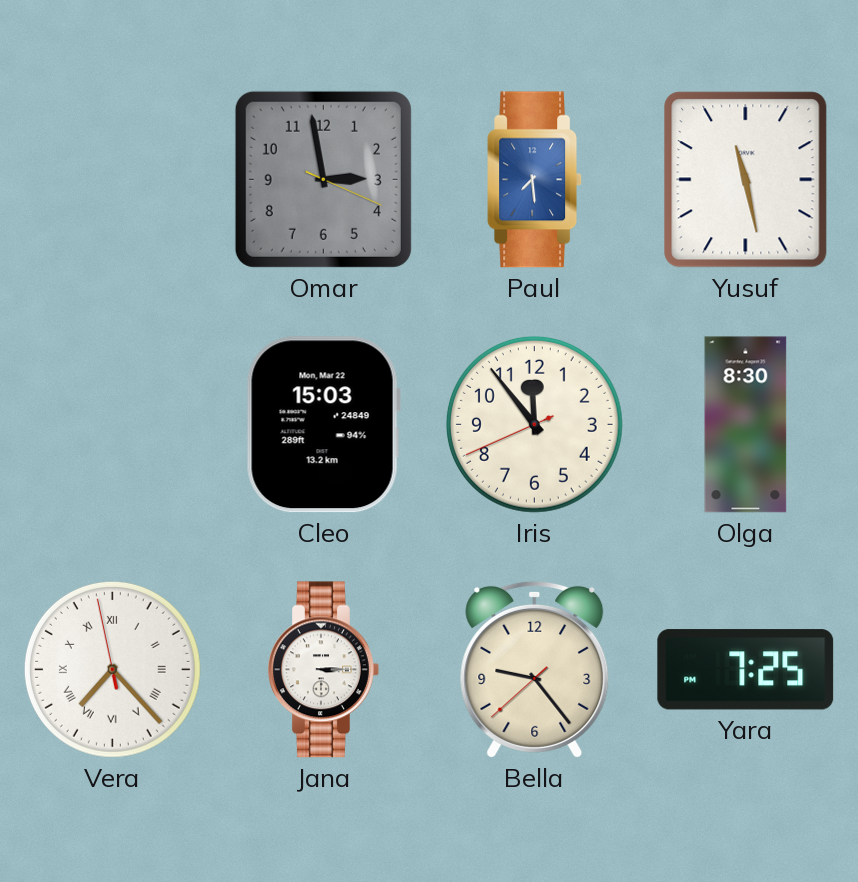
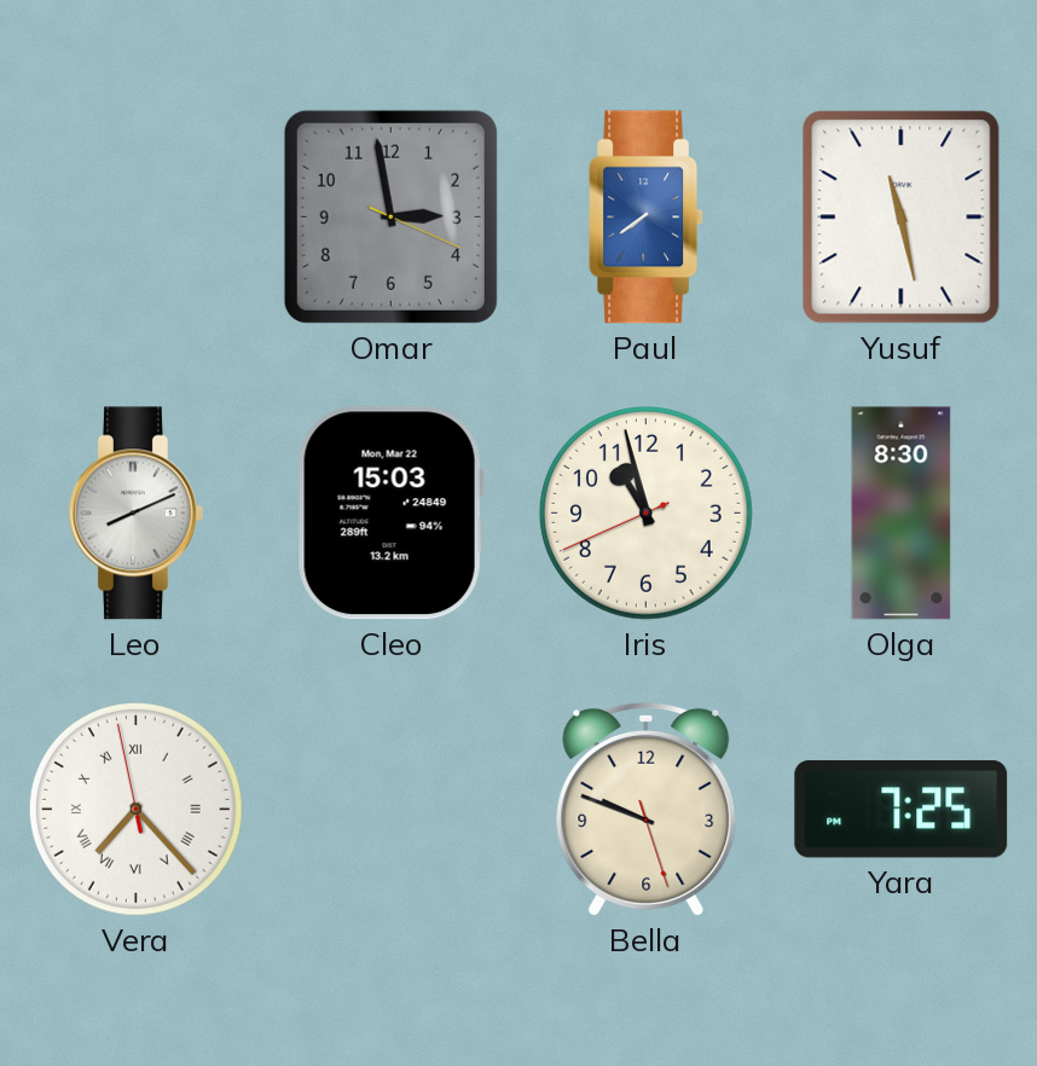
Paul: 7:29 -> 7:39 (647, 218)
Leo: none -> 8:11 (137, 514)
Iris: 11:53 -> 10:57 (645, 512)
Jana: 3:15 -> none (324, 670)
Bella: 9:23 -> 9:48 (647, 809)
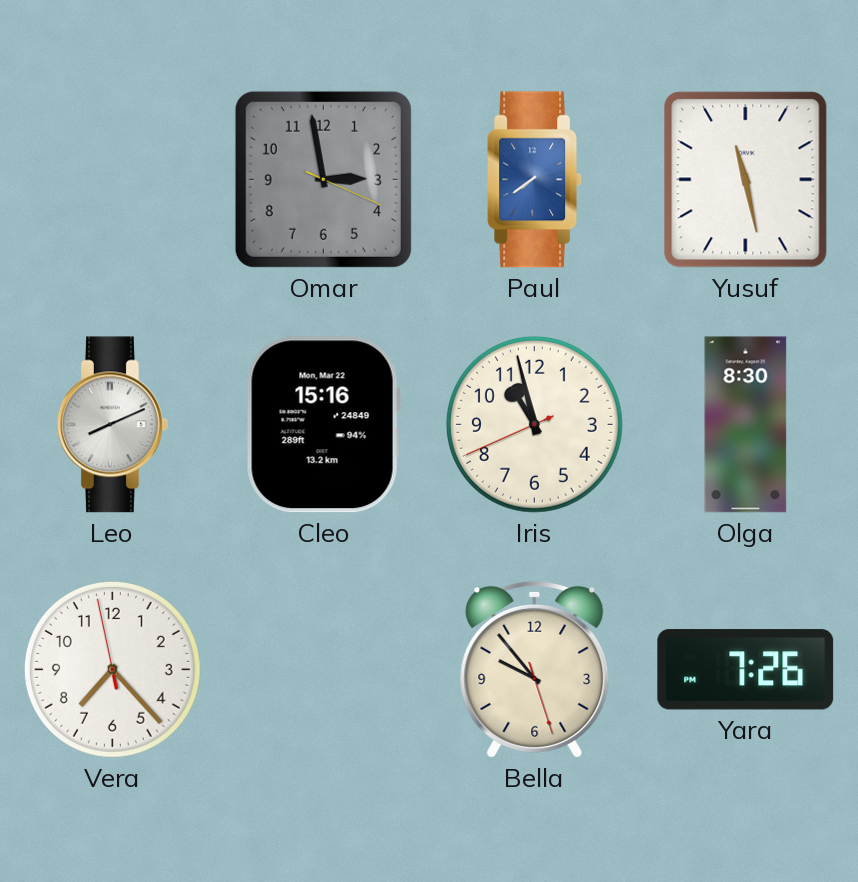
Cleo: 15:03 -> 15:16 (323, 425)
Vera numerals: Roman -> Arabic (112, 669)
Bella: 9:48 -> 9:53 (535, 669)
Yara: 7:25 -> 7:26 (746, 670)
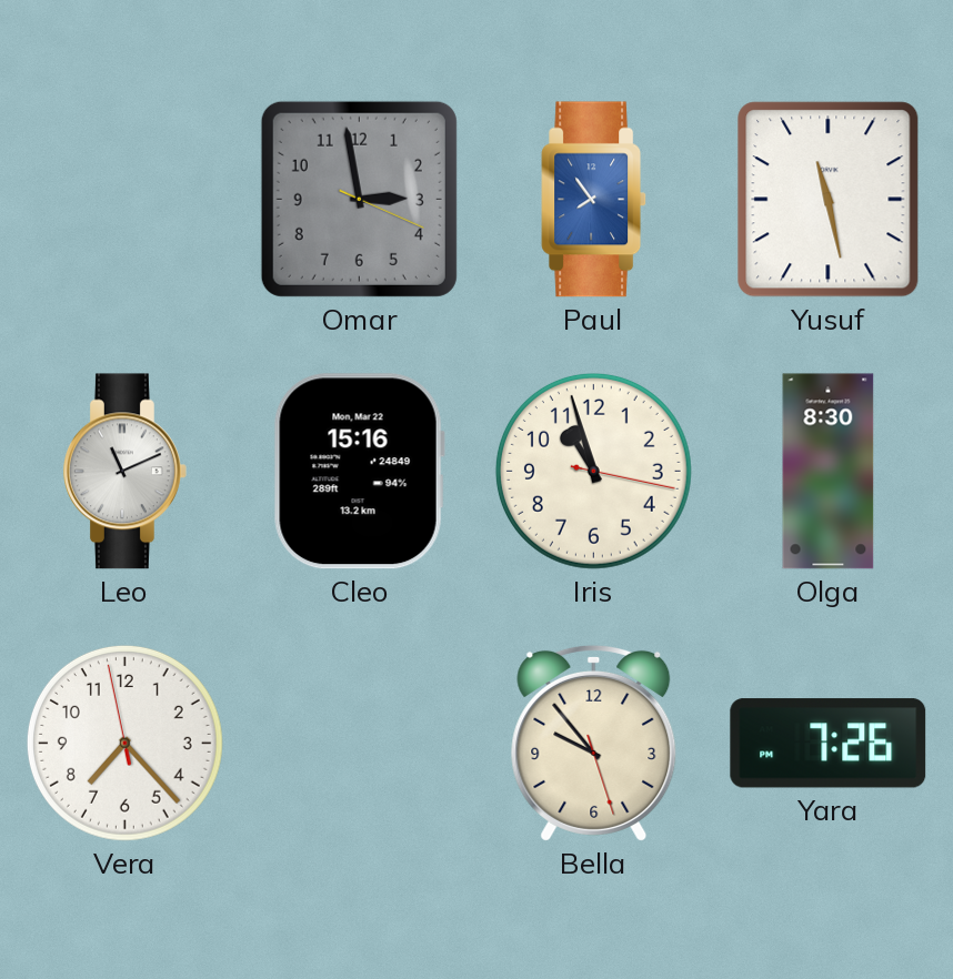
Paul: 7:39 -> 7:54 (594, 200)
Leo: 8:11 -> 11:11 (126, 472)
Iris: 10:57:41 -> 10:57:17 (593, 471)
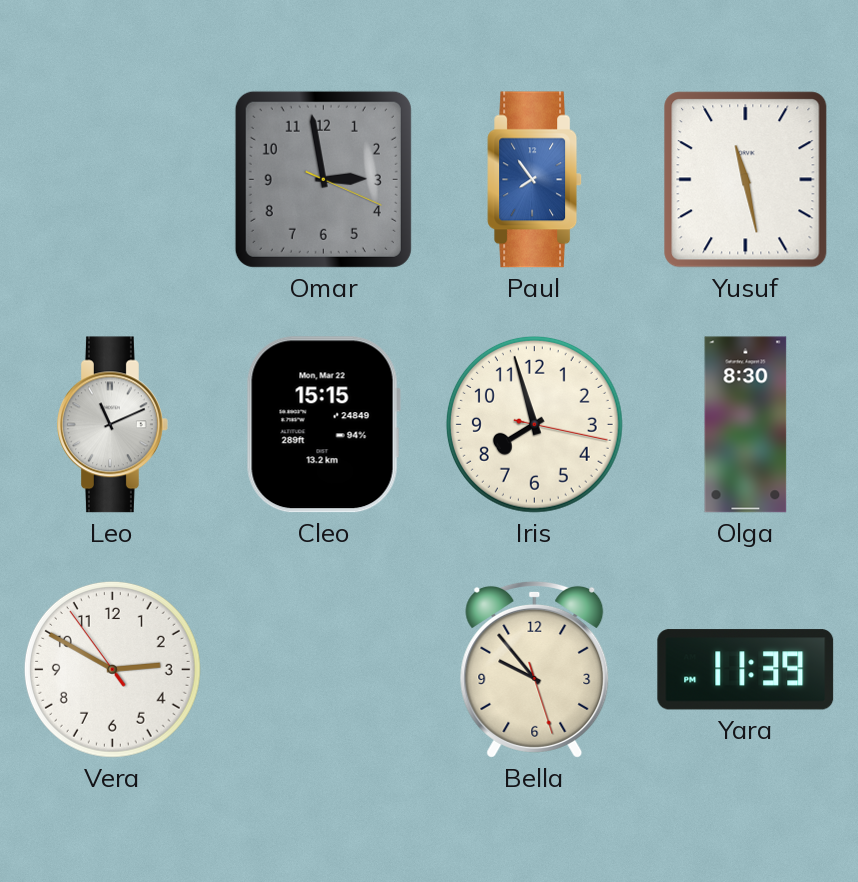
Cleo: 15:16 -> 15:15 (323, 425)
Iris: 10:57 -> 7:57 (534, 424)
Vera: 7:22 -> 2:49 (112, 669)
Yara: 7:26 -> 11:39 (746, 670)
